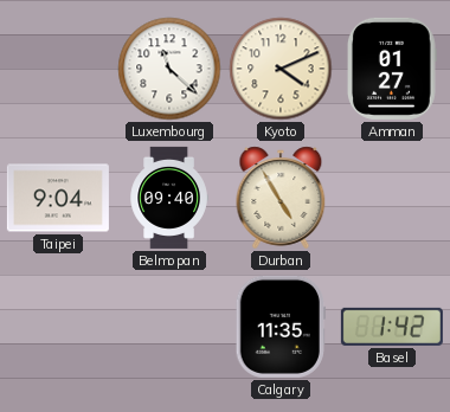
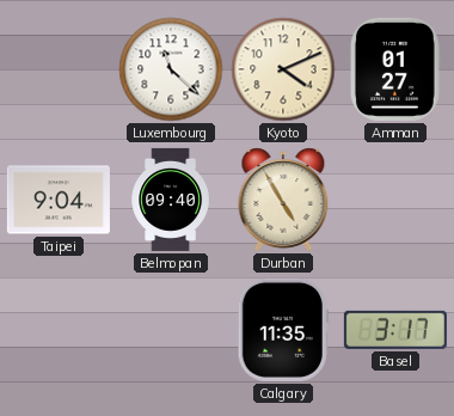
Basel: 1:42 -> 3:17 (395, 330)
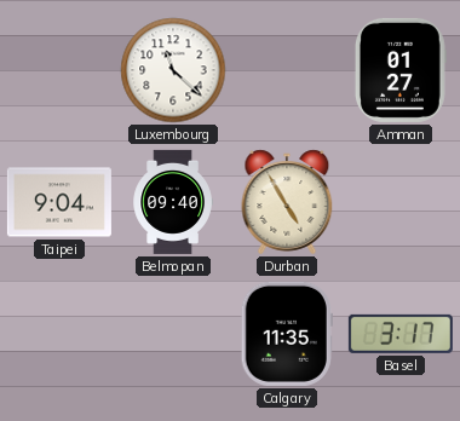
Kyoto: 4:11 -> none (283, 69)
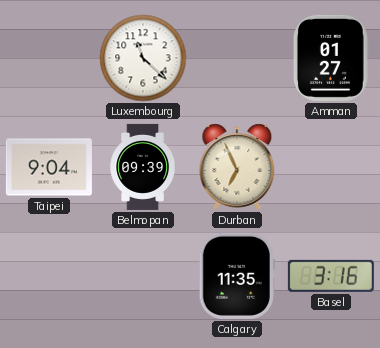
Belmopan: 09:40 -> 09:39 (143, 167)
Durban: 4:55 -> 6:56 (237, 167)
Basel: 3:17 -> 3:16 (331, 276)
